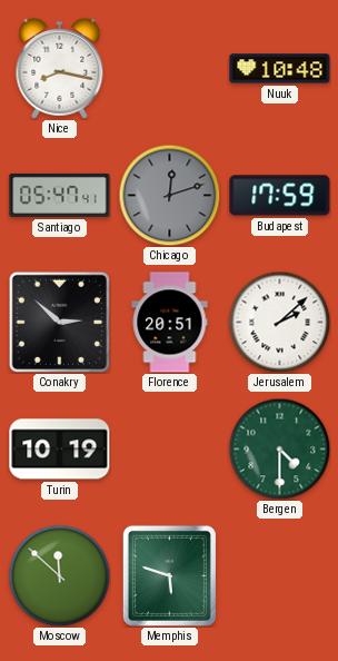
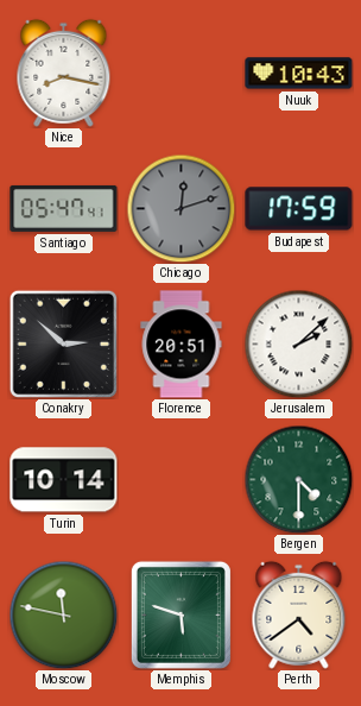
Nuuk: 10:48 -> 10:43 (299, 74)
Turin: 10:19 -> 10:14 (64, 480)
Moscow: 11:52 -> 11:47 (63, 614)
Perth: none -> 4:39 (299, 614)
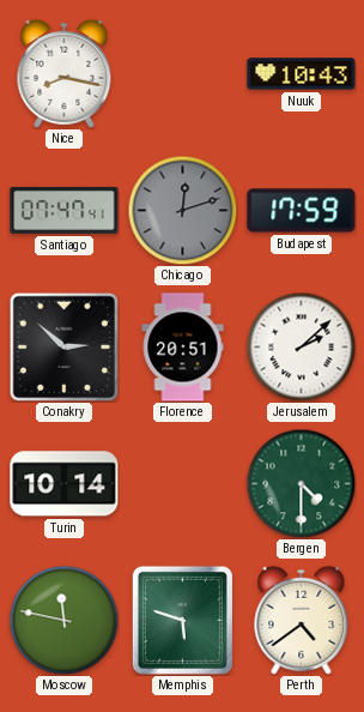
Santiago: 05:47 -> 07:47 (65, 210)
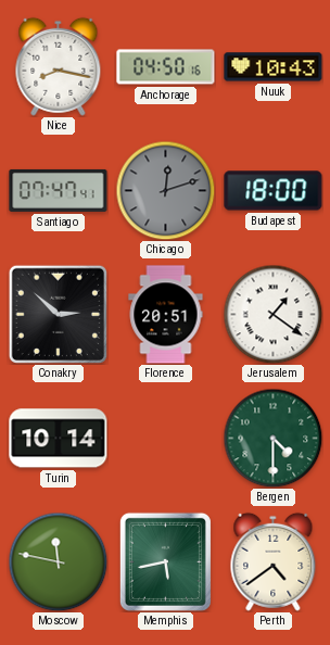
Anchorage: none -> 04:50 (166, 67)
Budapest: 17:59 -> 18:00 (274, 191)
Jerusalem: 2:08 -> 1:21 (272, 314)
Memphis: 5:48 -> 5:43 (165, 561)
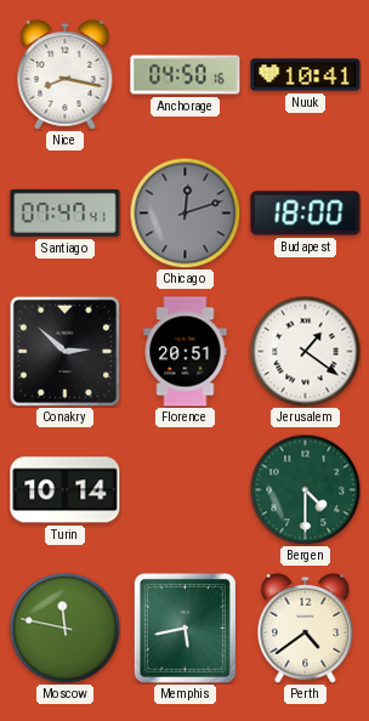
Nuuk: 10:43 -> 10:41 (306, 75)
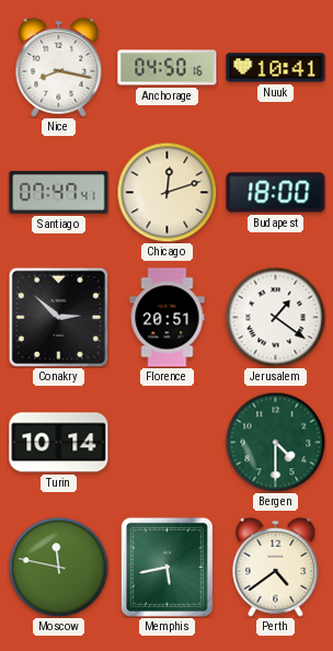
Chicago dial: grey -> cream (166, 192)
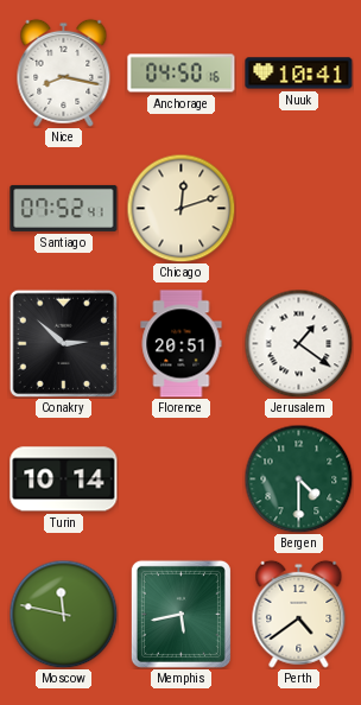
Santiago: 07:47 -> 07:52 (64, 208)
Budapest: 18:00 -> none (276, 193)
